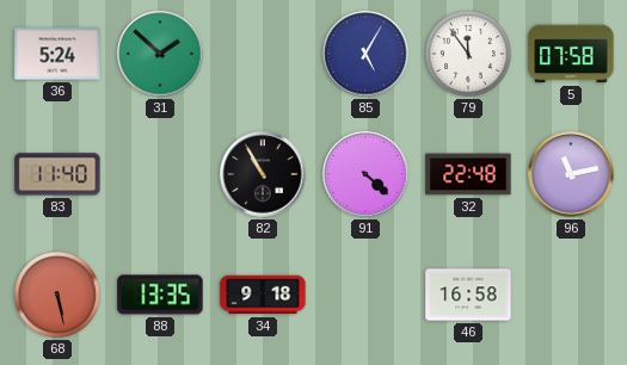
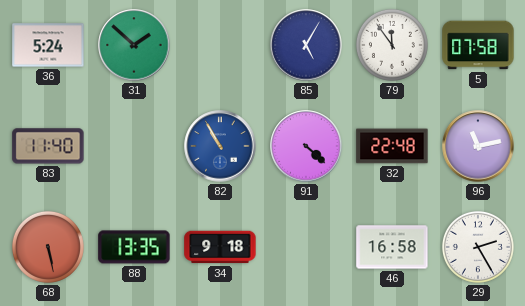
82 dial: black -> blue (220, 146)
29: none -> 2:25 (478, 247)
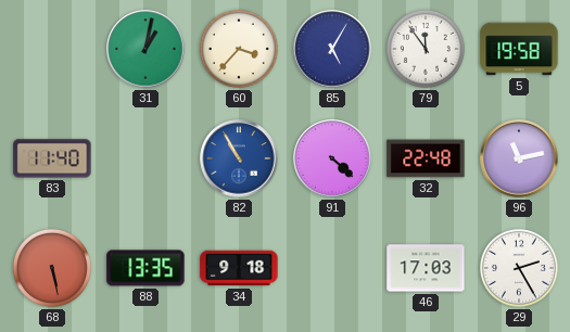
36: 5:24 -> none (48, 45)
31: 1:52 -> 1:02 (145, 49)
60: none -> 3:37 (239, 49)
5: 07:58 -> 19:58 (519, 49)
46: 16:58 -> 17:03 (426, 268)
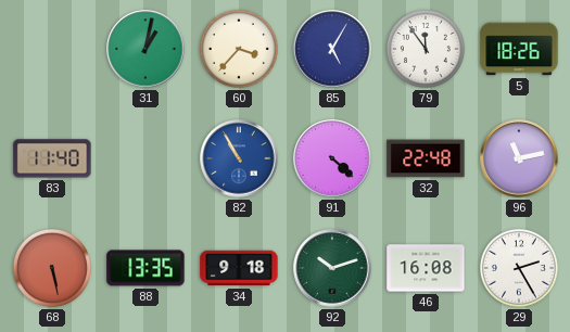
5: 19:58 -> 18:26 (519, 49)
92: none -> 10:12 (332, 268)
46: 17:03 -> 16:08 (426, 268)
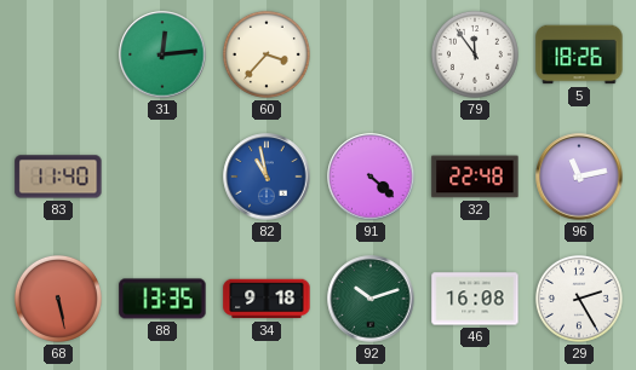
31: 1:02 -> 12:14 (162, 54)
85: 5:05 -> none (332, 49)
82: 10:55 -> 10:58 (267, 177)
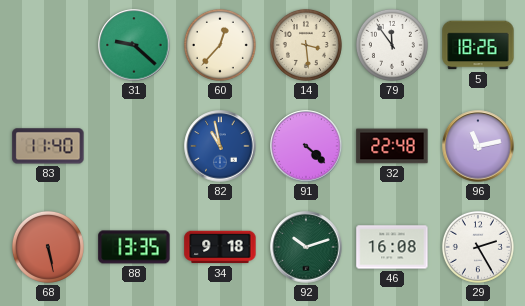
31: 12:14 -> 9:22 (134, 45)
60: 3:37 -> 12:37 (220, 45)
14: none -> 3:29 (306, 45)
